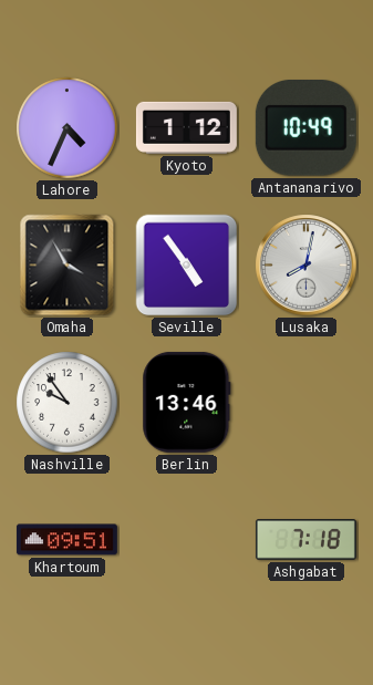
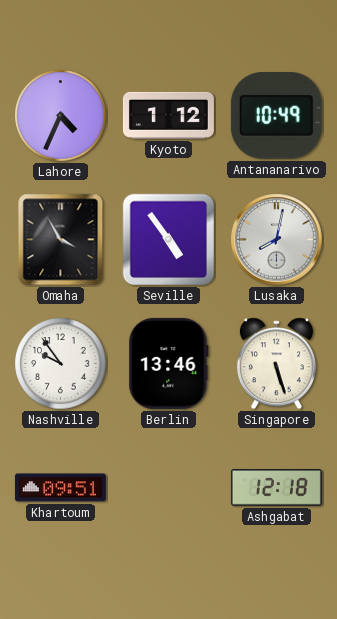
Singapore: none -> 5:27 (276, 364)
Ashgabat: 7:18 -> 12:18 (276, 488)
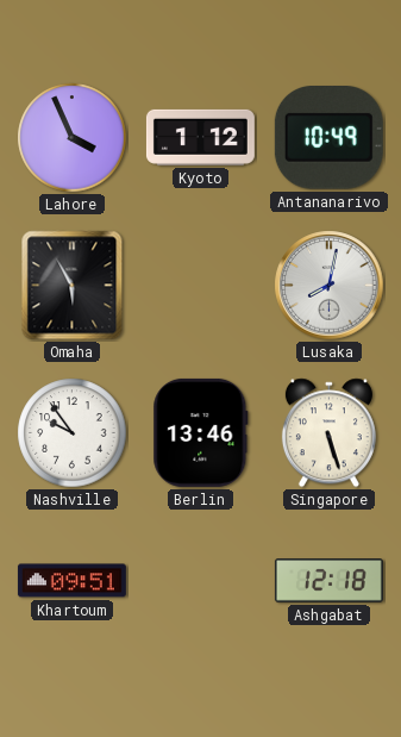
Lahore: 4:34 -> 3:56 (73, 138)
Omaha: 3:55 -> 5:55 (73, 286)
Seville: 4:54 -> none (169, 240)
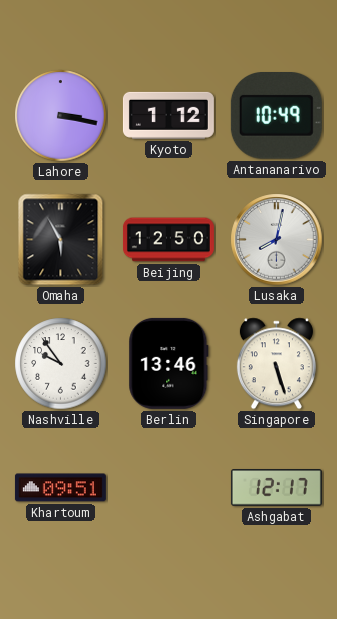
Lahore: 3:56 -> 3:17 (61, 116)
Beijing: none -> 12:50 (168, 240)
Ashgabat: 12:18 -> 12:17 (276, 488)
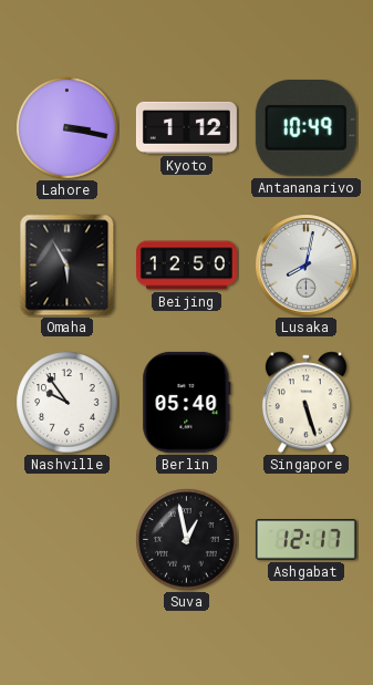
Berlin: 13:46 -> 05:40 (187, 402)
Khartoum: 09:51 -> none (60, 488)
Suva: none -> 12:58 (187, 540)
